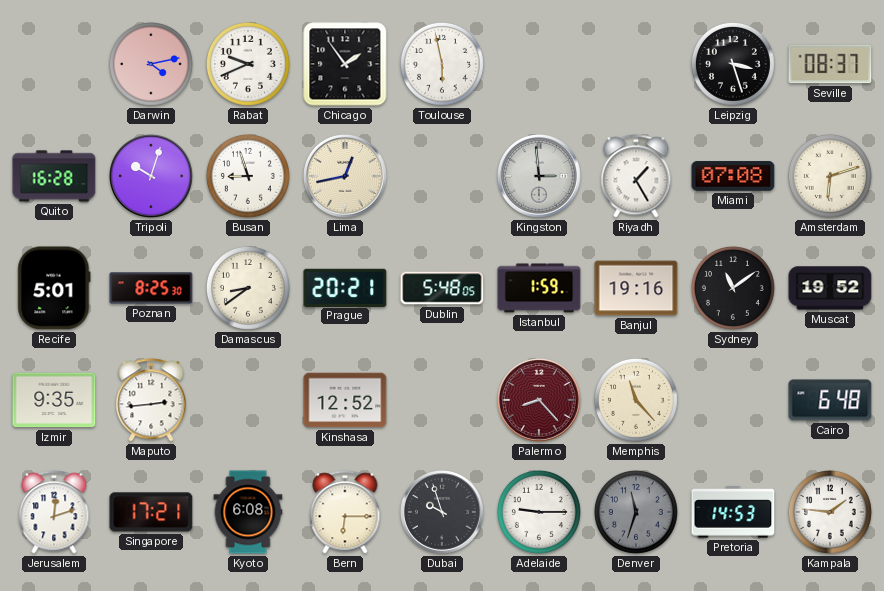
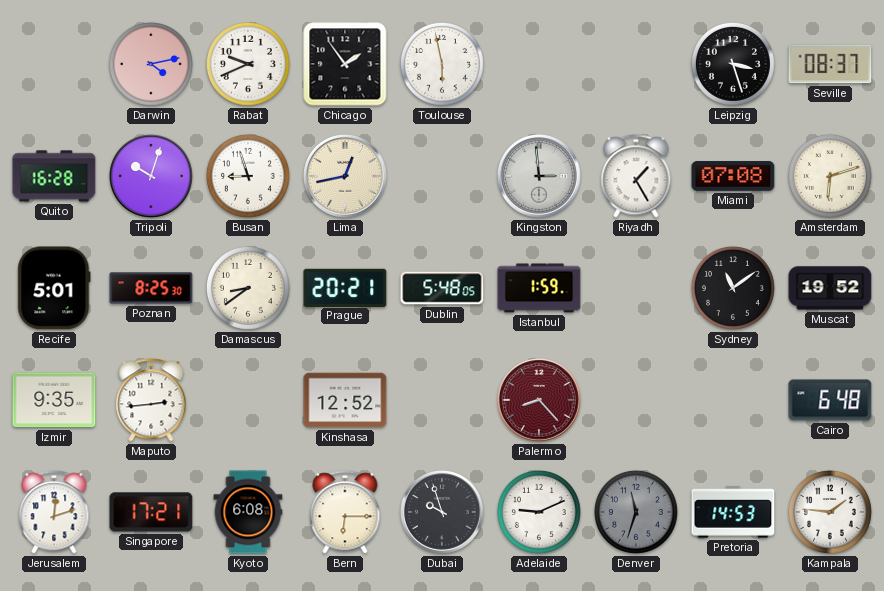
Banjul: 19:16 -> none (636, 288)
Memphis: 11:23 -> none (636, 400)
Adelaide: 9:15 -> 9:11 (539, 512)
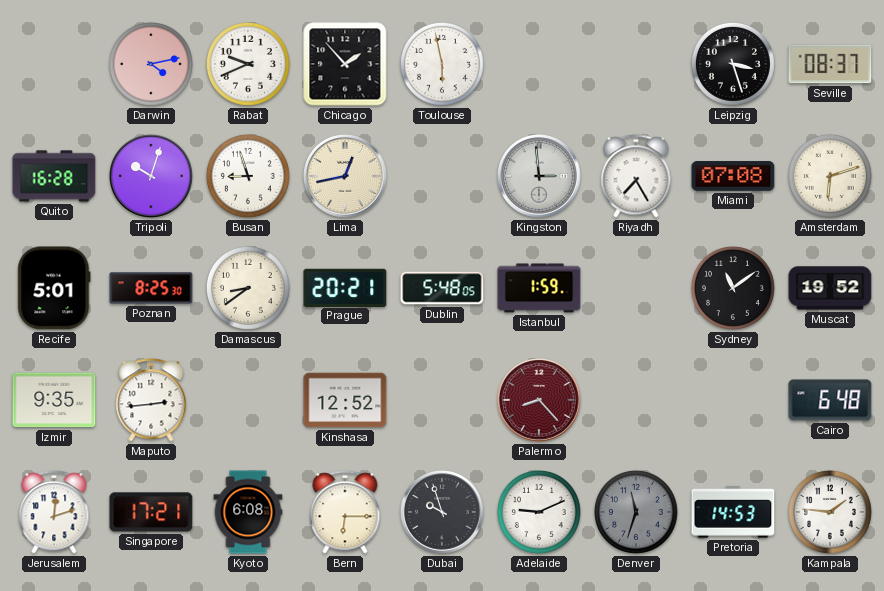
Chicago: 1:54 -> 1:53 (345, 64)
Riyadh: 1:25 -> 7:25 (636, 176)
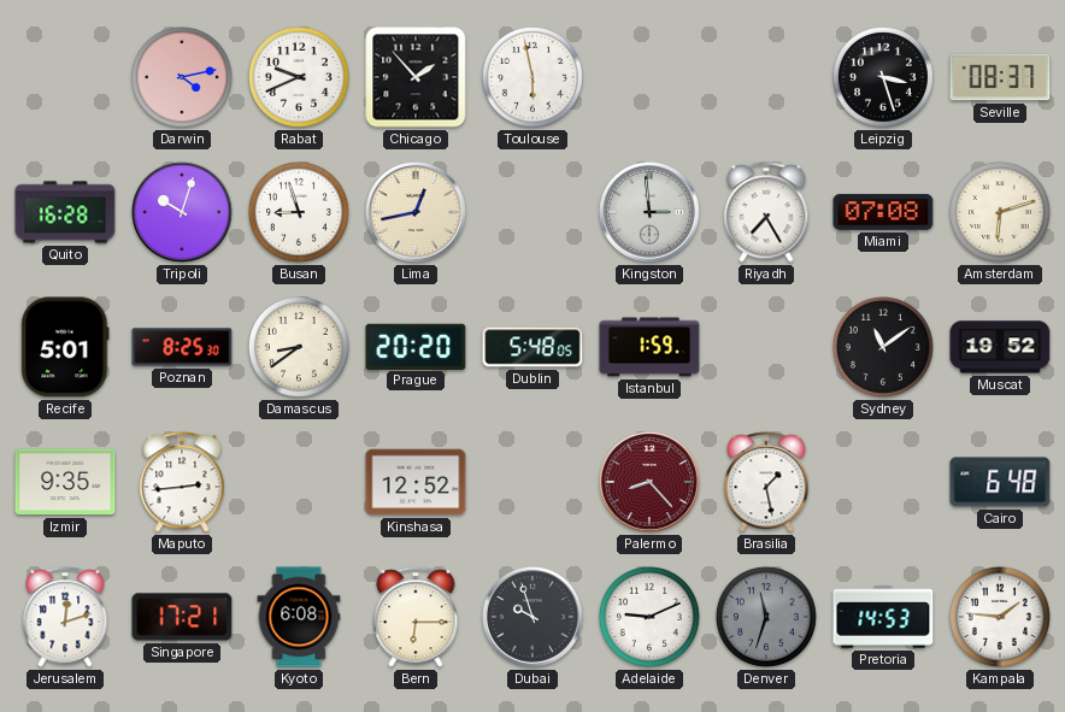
Prague: 20:21 -> 20:20 (416, 346)
Brasilia: none -> 1:28 (766, 482)
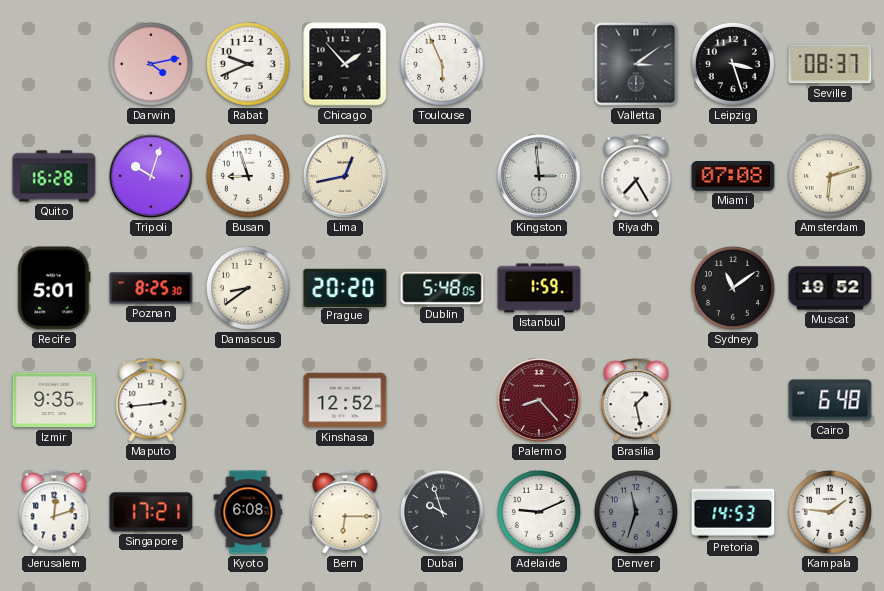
Toulouse: 5:58 -> 5:56 (442, 64)
Valletta: none -> 3:09 (636, 64)
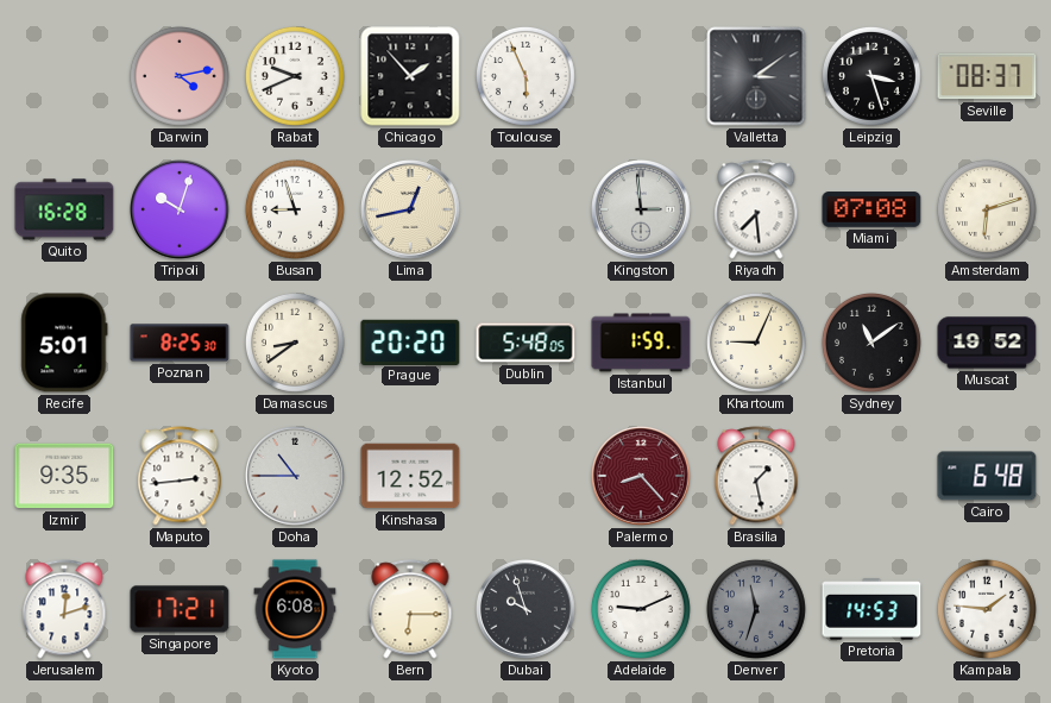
Riyadh: 7:25 -> 7:29 (756, 209)
Khartoum: none -> 9:04 (756, 343)
Doha: none -> 10:45 (295, 476)
